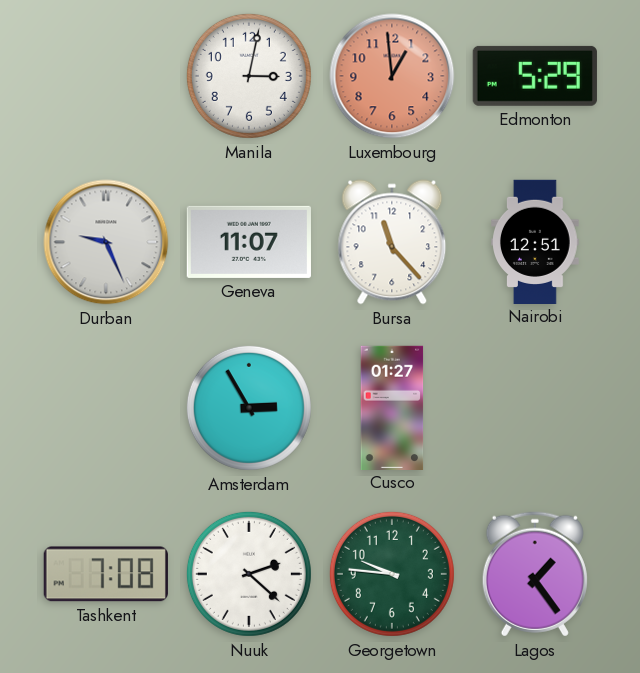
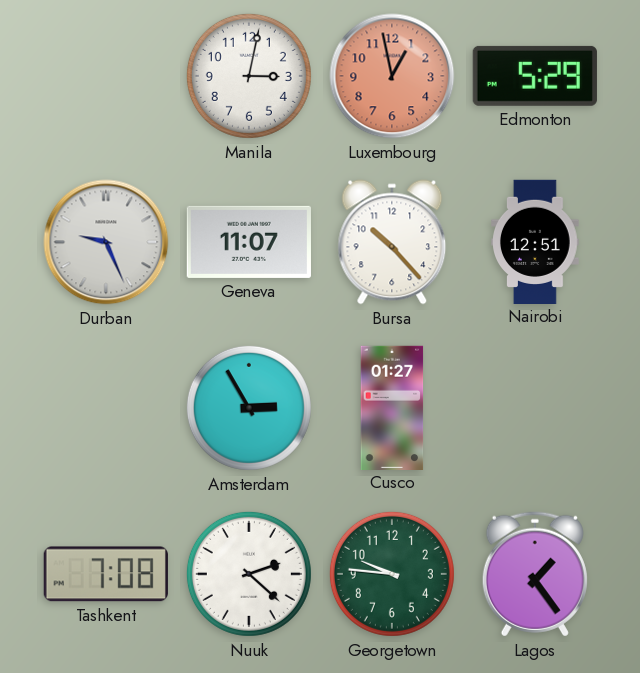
Luxembourg: 12:59 -> 12:58 (392, 76)
Bursa: 11:23 -> 10:23 (392, 242)
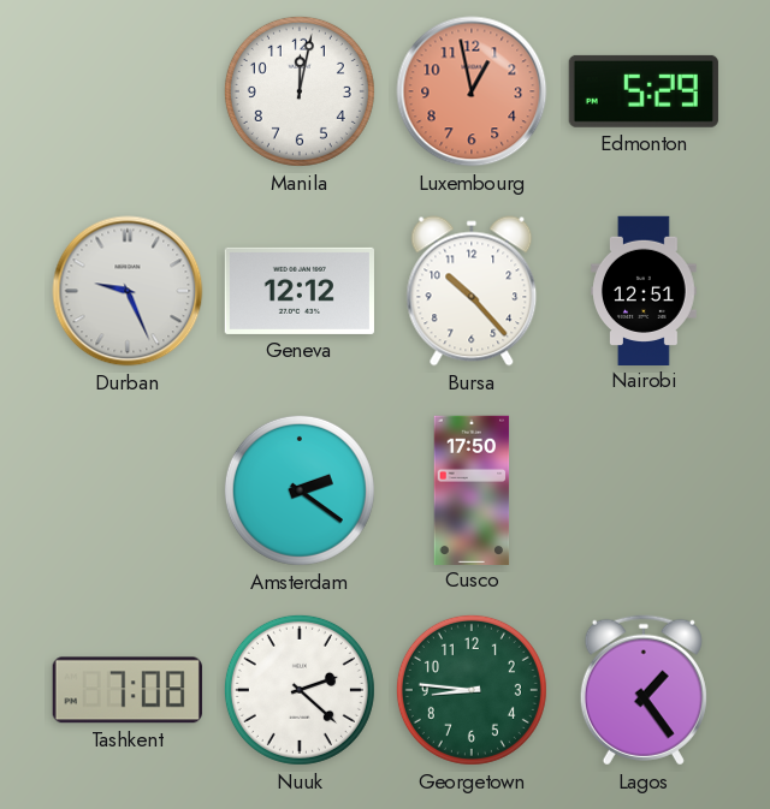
Manila: 3:02 -> 12:02 (300, 91)
Geneva: 11:07 -> 12:12 (300, 291)
Amsterdam: 2:55 -> 2:21 (300, 490)
Cusco: 01:27 -> 17:50 (472, 489)
Georgetown: 9:46 -> 8:46 (472, 690)
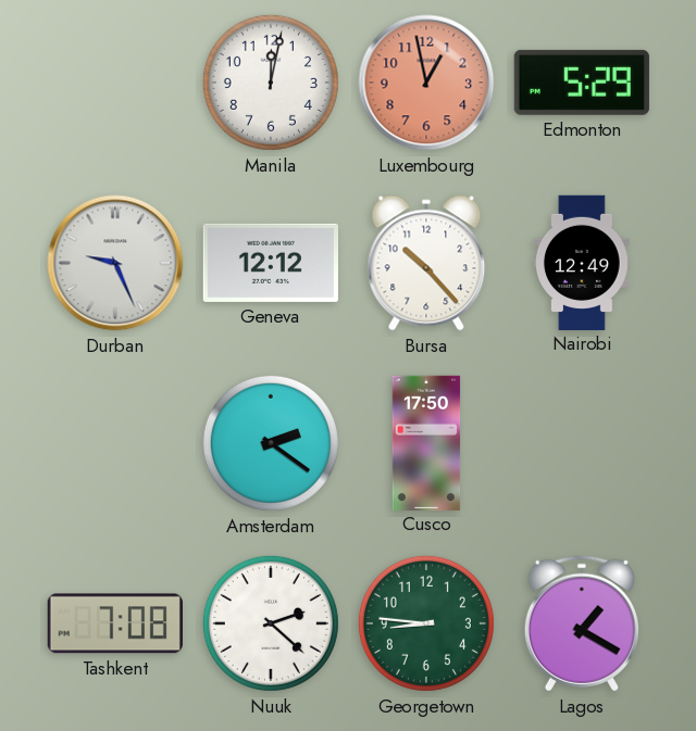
Nairobi: 12:51 -> 12:49 (583, 262)
Lagos: 1:24 -> 1:20 (582, 623)
